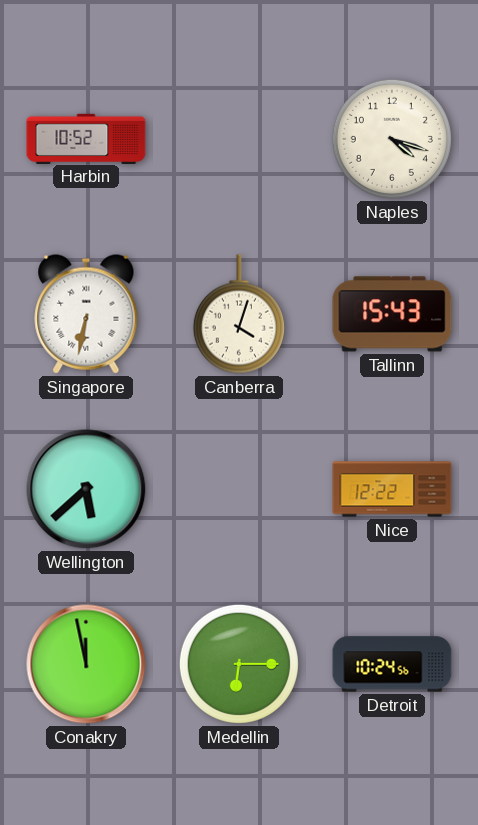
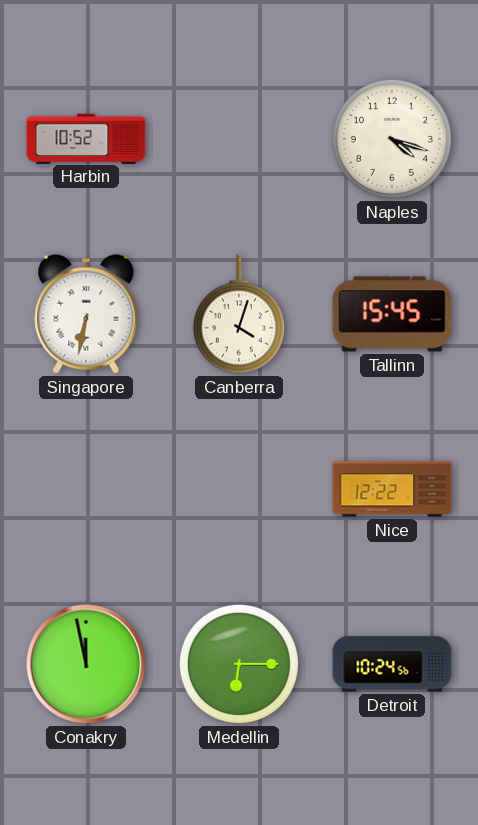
Tallinn: 15:43 -> 15:45 (392, 314)
Wellington: 5:38 -> none (86, 489)
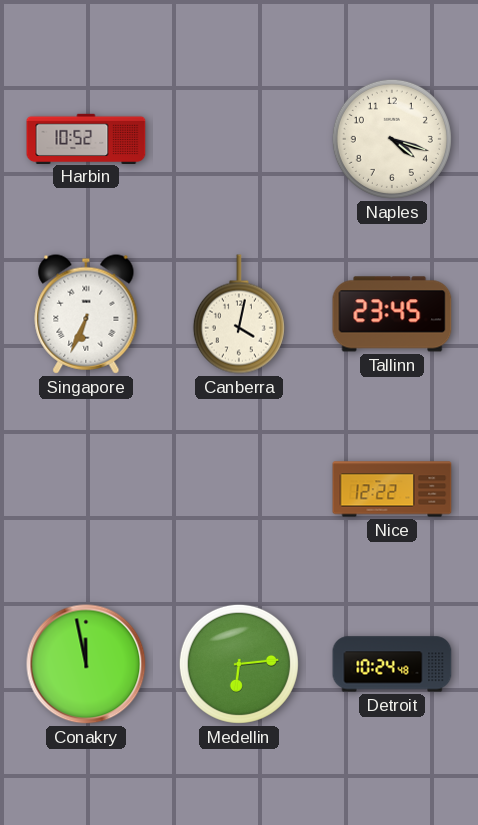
Singapore: 6:32 -> 6:34 (86, 314)
Canberra: 4:03 -> 4:02 (239, 314)
Tallinn: 15:45 -> 23:45 (392, 314)
Medellin: 6:15 -> 6:14 (239, 664)
Detroit: 10:24:56 -> 10:24:48 (392, 664)
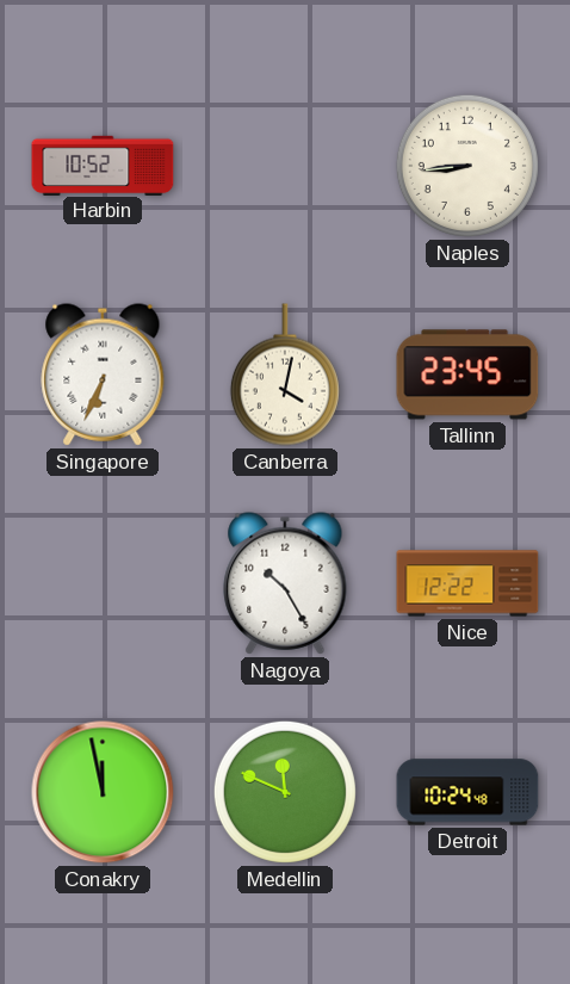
Naples: 4:18 -> 8:44 (467, 166)
Nagoya: none -> 10:25 (285, 583)
Medellin: 6:14 -> 11:49 (285, 792)
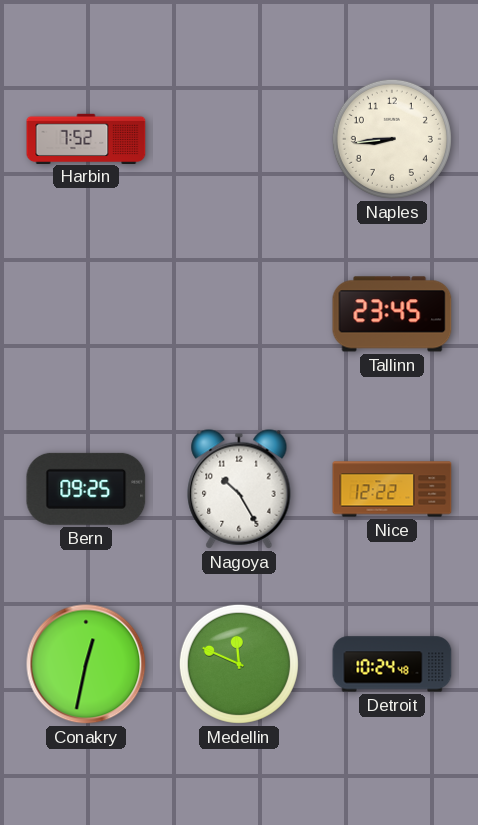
Harbin: 10:52 -> 7:52 (86, 138)
Singapore: 6:34 -> none (103, 375)
Canberra: 4:02 -> none (285, 375)
Bern: none -> 09:25 (86, 489)
Conakry: 11:58 -> 12:32 (86, 664)
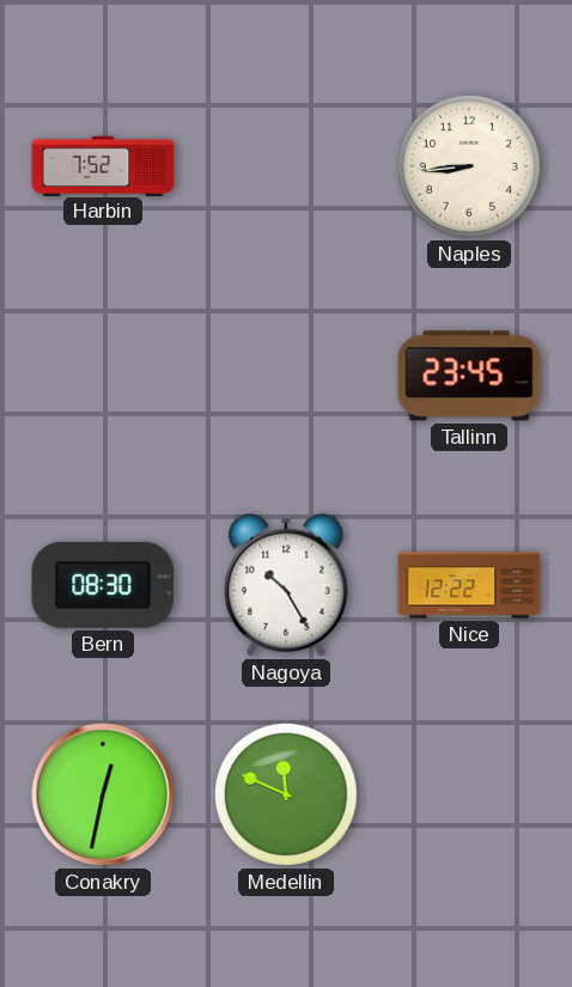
Bern: 09:25 -> 08:30 (103, 585)
Detroit: 10:24 -> none (392, 664)
